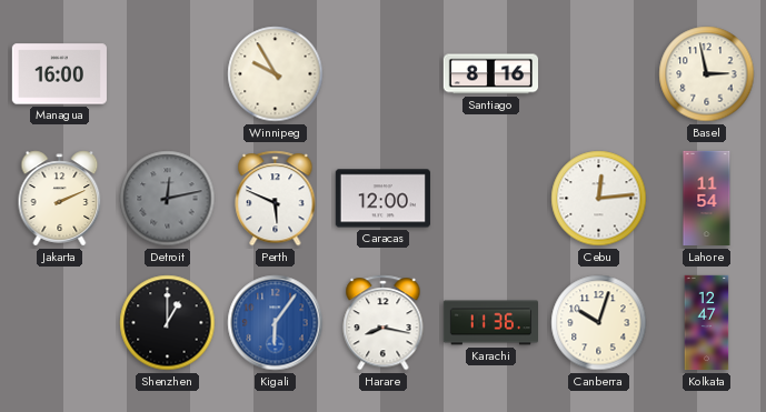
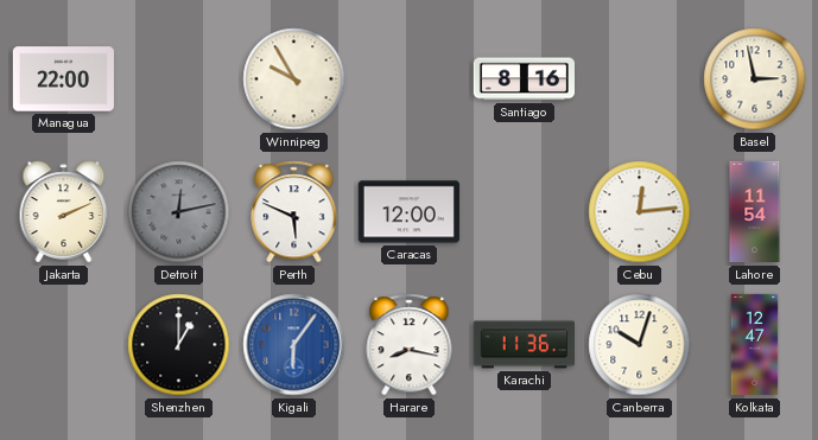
Managua: 16:00 -> 22:00 (63, 79)
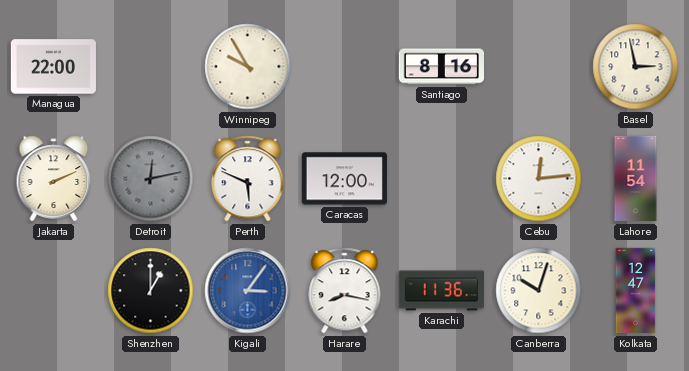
Kigali: 6:06 -> 3:06 (248, 291)
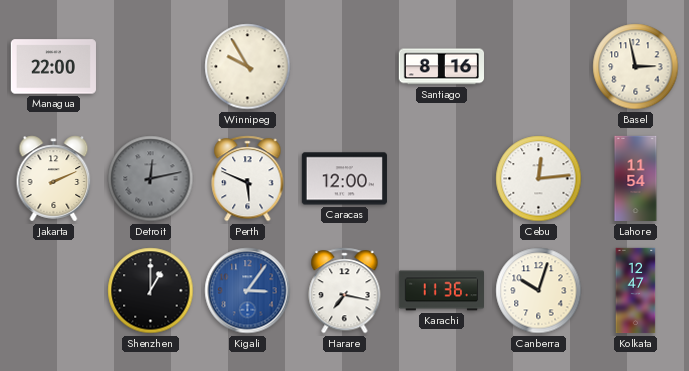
Harare: 8:17 -> 7:17 (345, 291)
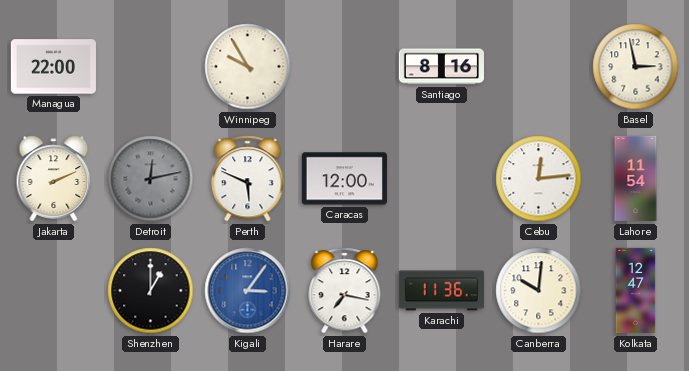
Canberra: 10:03 -> 10:01 (539, 291)
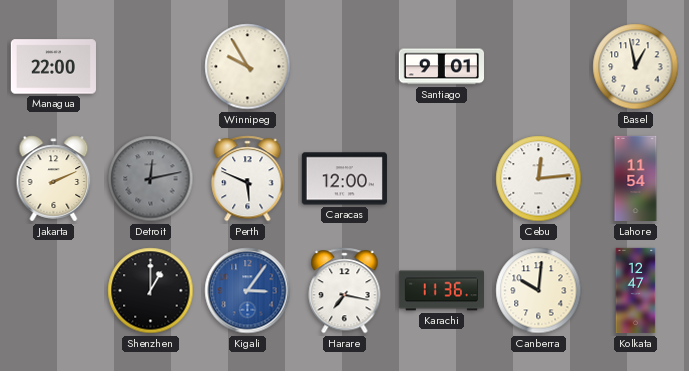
Santiago: 8:16 -> 9:01 (441, 67)
Basel: 2:58 -> 12:58 (636, 67)
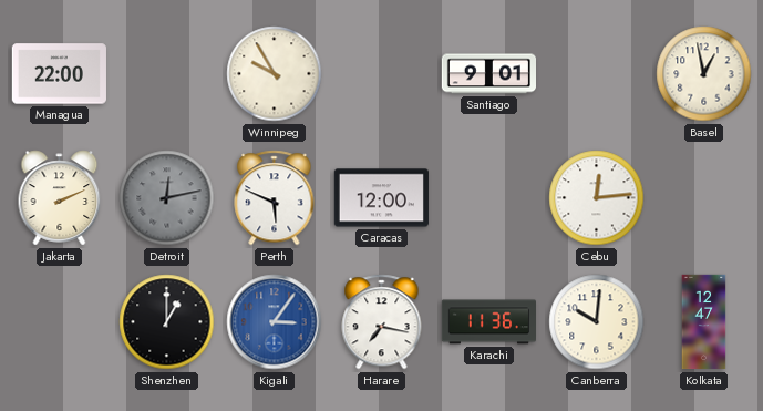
Lahore: 11:54 -> none (636, 179)
